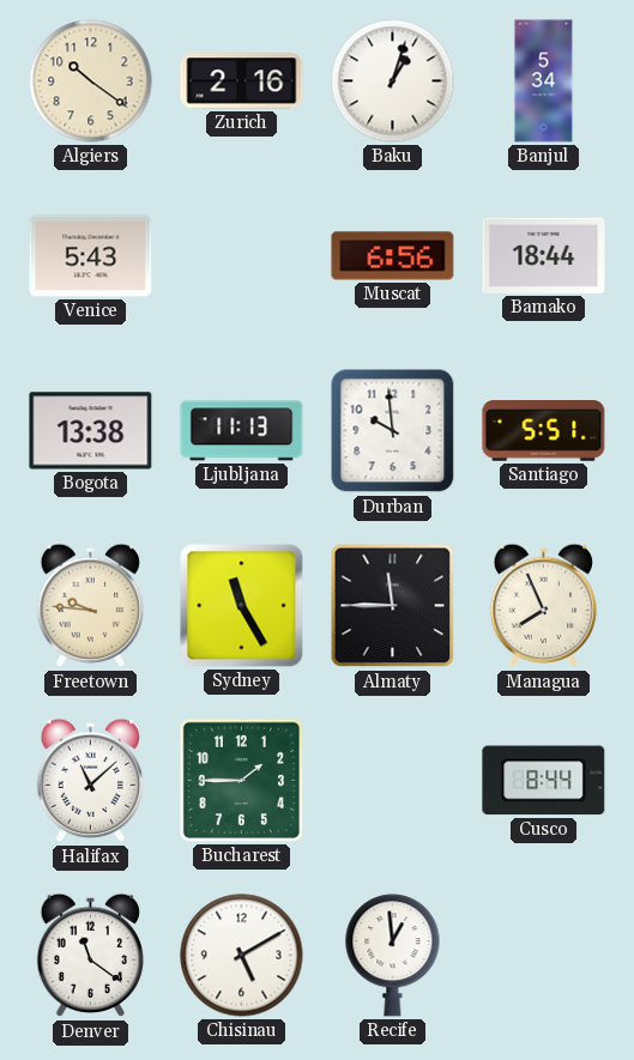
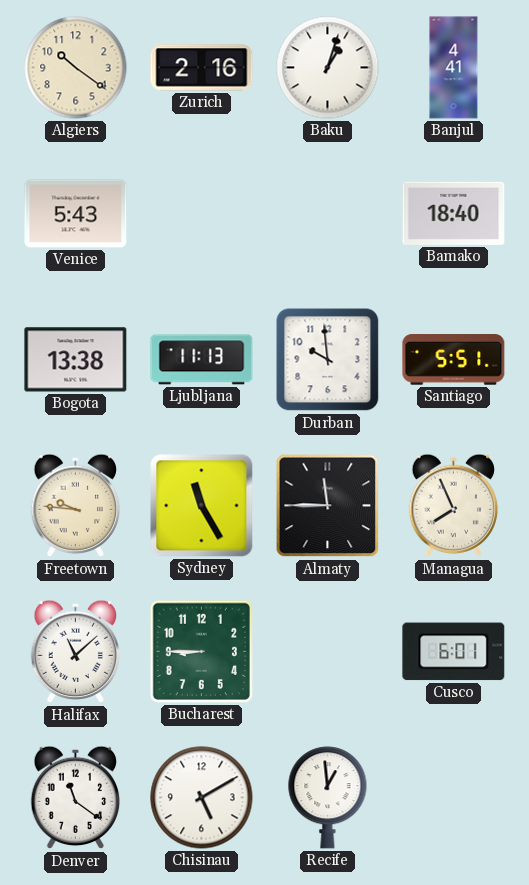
Banjul: 5:34 -> 4:41 (454, 68)
Muscat: 6:56 -> none (393, 256)
Bamako: 18:44 -> 18:40 (454, 213)
Bucharest: 1:45 -> 8:45 (201, 651)
Cusco: 8:44 -> 6:01 (454, 652)
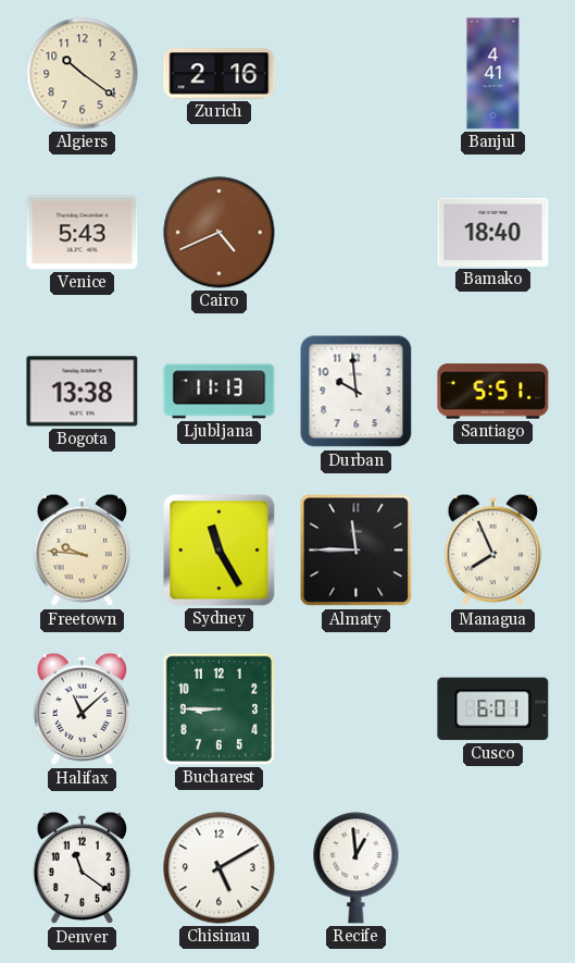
Baku: 1:03 -> none (328, 68)
Cairo: none -> 4:41 (220, 233)
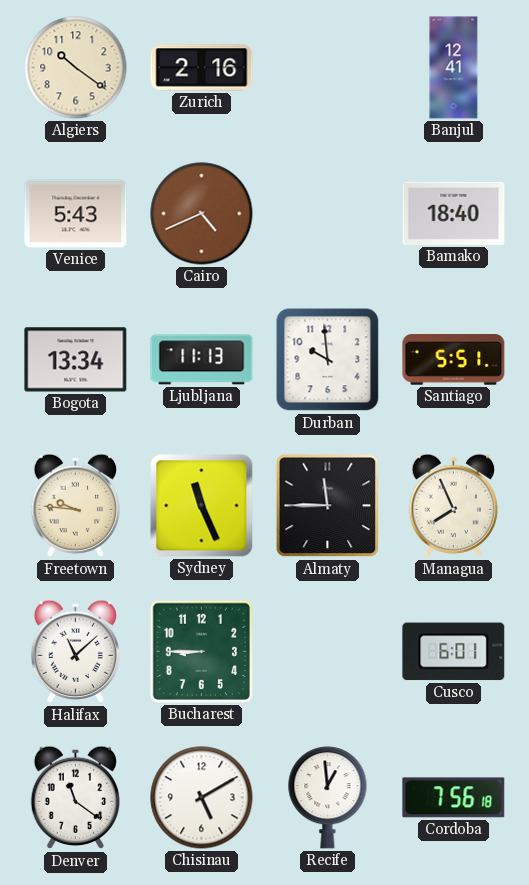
Banjul: 4:41 -> 12:41 (454, 68)
Bogota: 13:38 -> 13:34 (76, 360)
Sydney: 11:25 -> 11:26 (202, 506)
Cordoba: none -> 7:56 (454, 798)
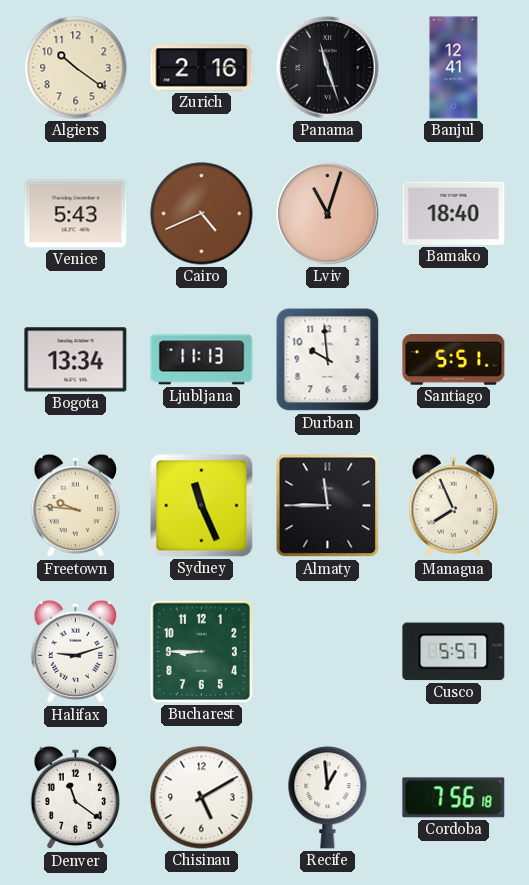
Panama: none -> 11:27 (328, 68)
Lviv: none -> 11:03 (328, 214)
Halifax: 11:08 -> 9:12 (76, 652)
Cusco: 6:01 -> 5:57 (454, 652)
